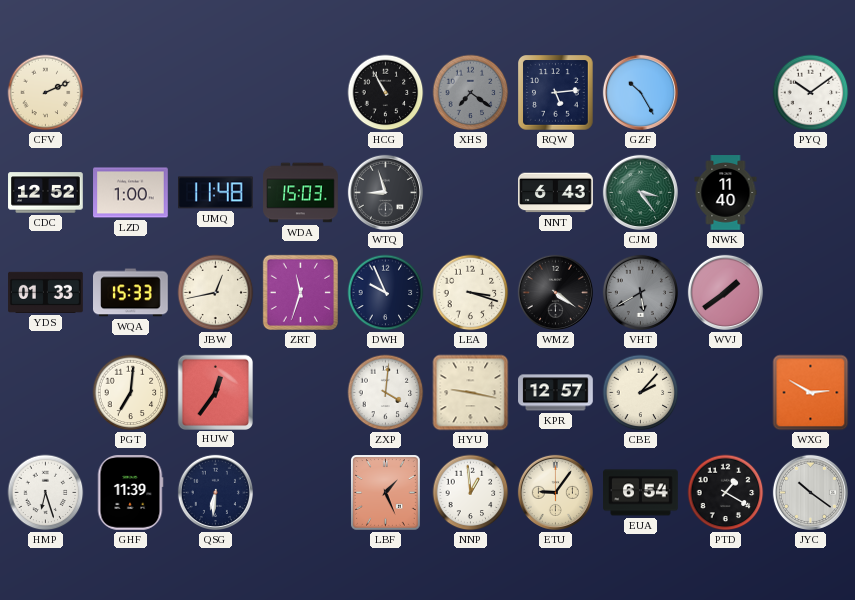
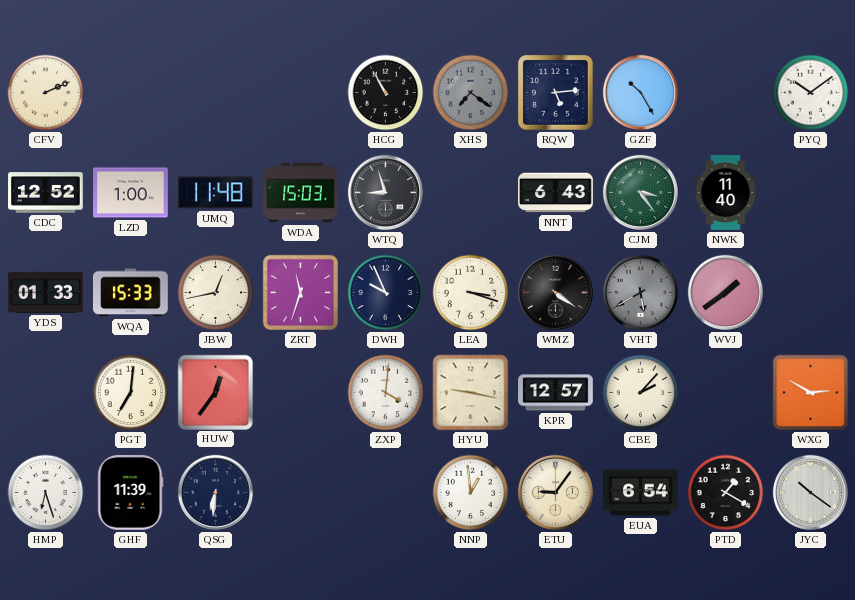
LBF: 1:26 -> none (386, 493)
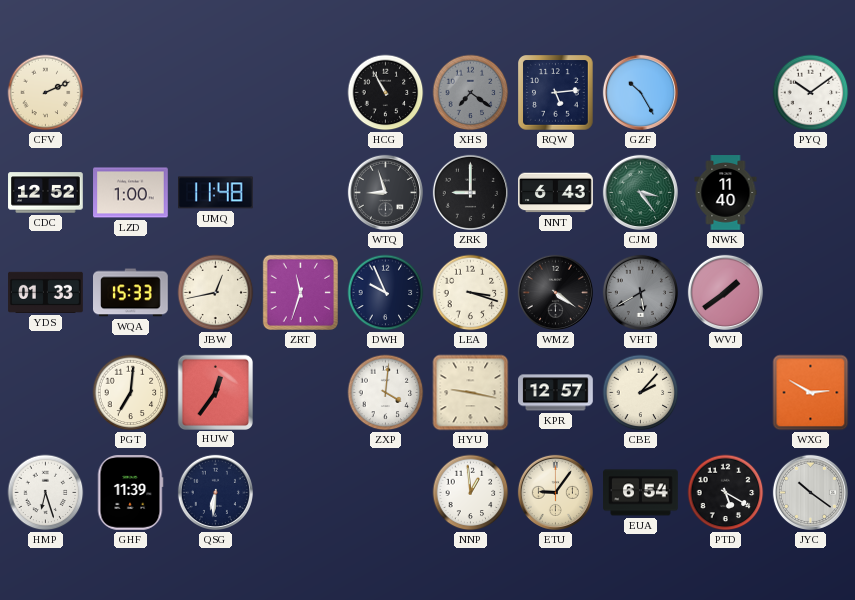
WDA: 15:03 -> none (301, 193)
ZRK: none -> 9:00 (470, 192)
PTD: 1:20 -> 5:20 (726, 493)
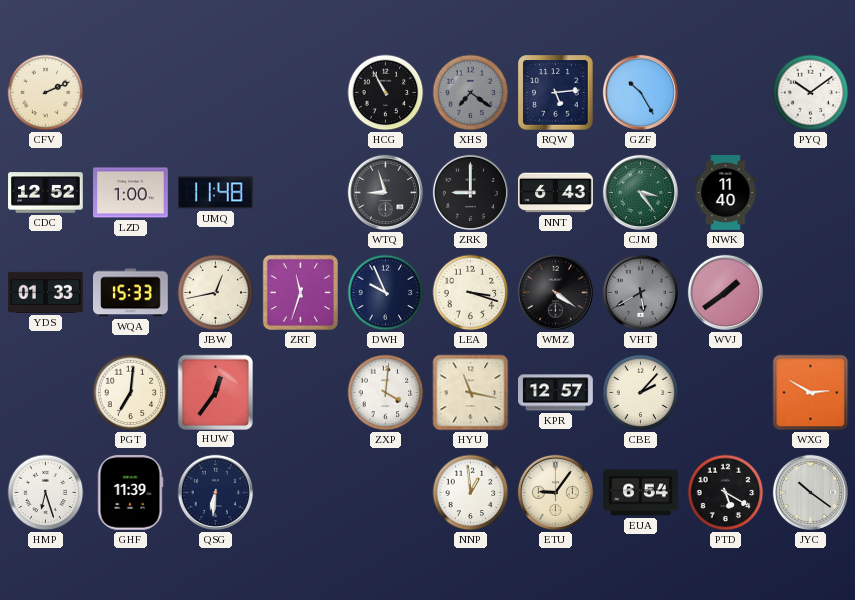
HYU: 9:17 -> 11:17 (471, 393)
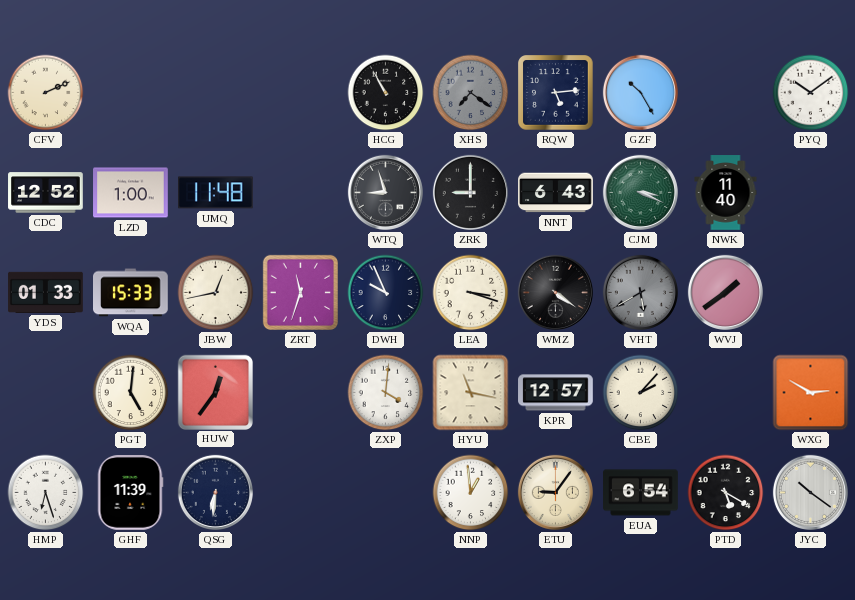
CJM: 3:24 -> 3:19 (640, 192)
PGT: 7:01 -> 5:01 (131, 393)
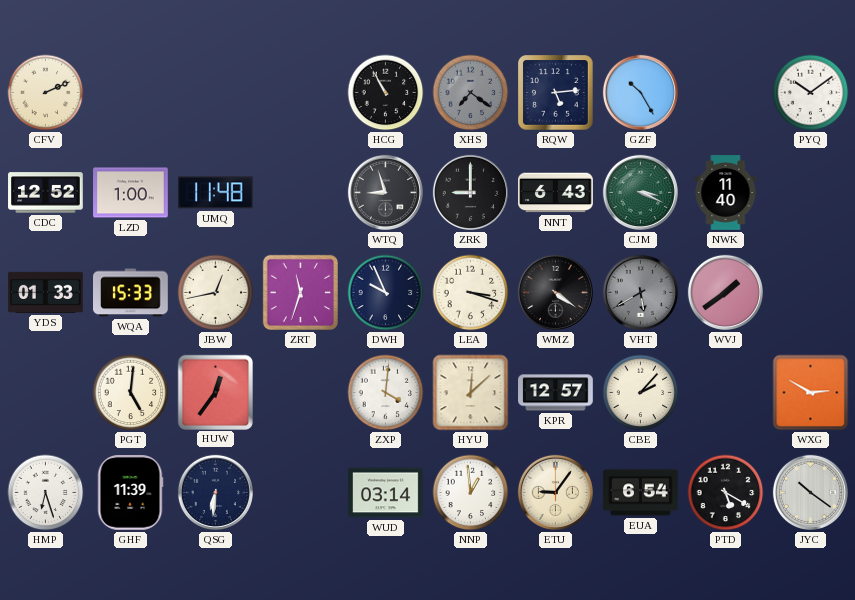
HYU: 11:17 -> 12:08 (471, 393)
WUD: none -> 03:14 (386, 493)
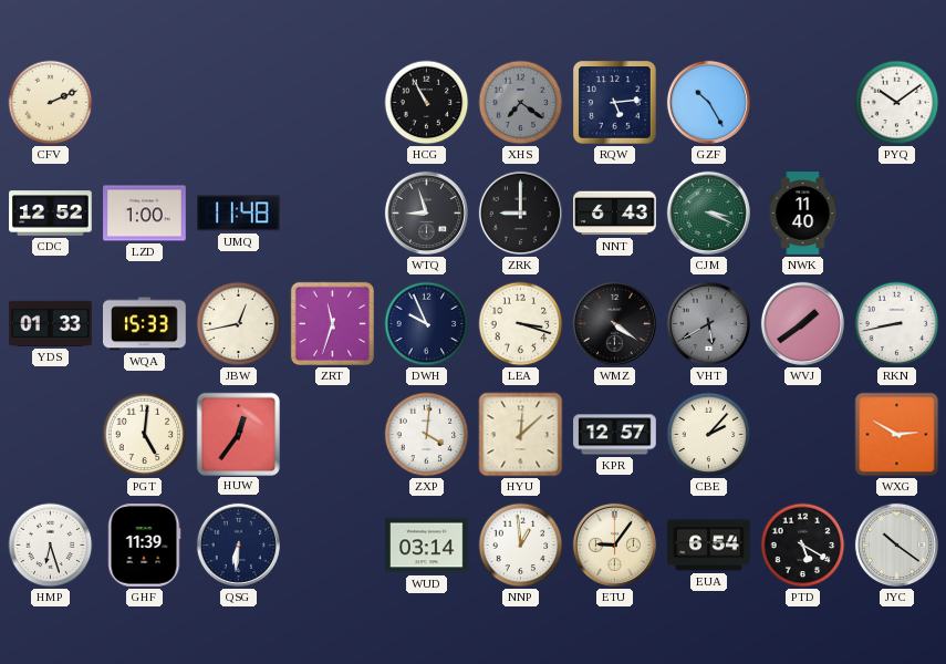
RKN: none -> 8:43 (897, 324)
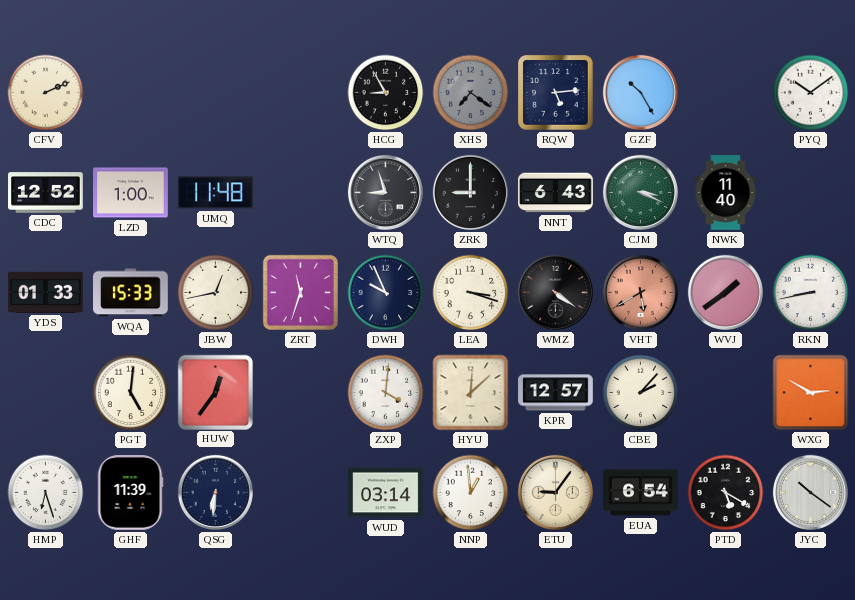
HCG: 10:55 -> 8:55 (386, 93)
VHT dial: grey -> salmon (640, 292)
